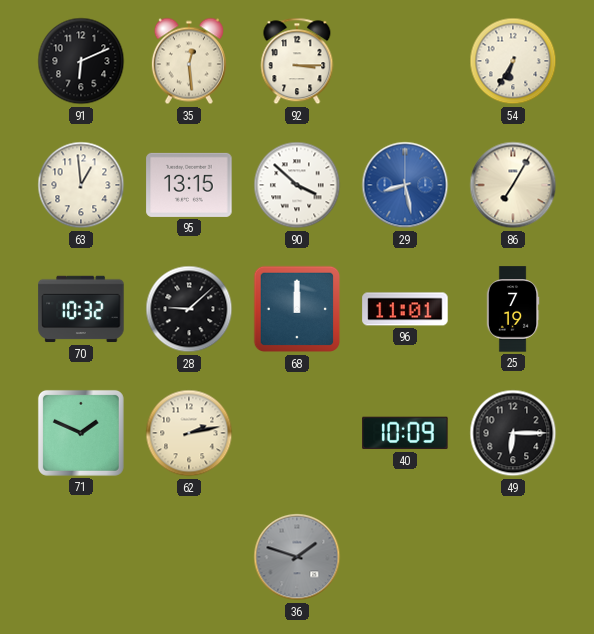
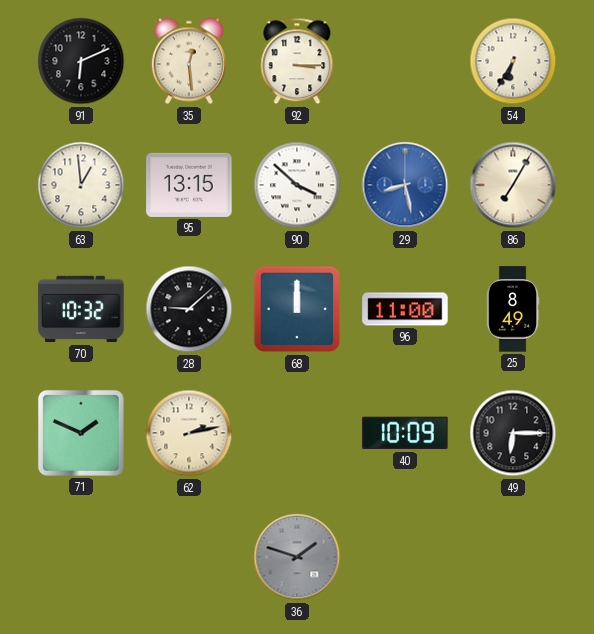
96: 11:01 -> 11:00 (405, 309)
25: 7:19 -> 8:49 (513, 309)
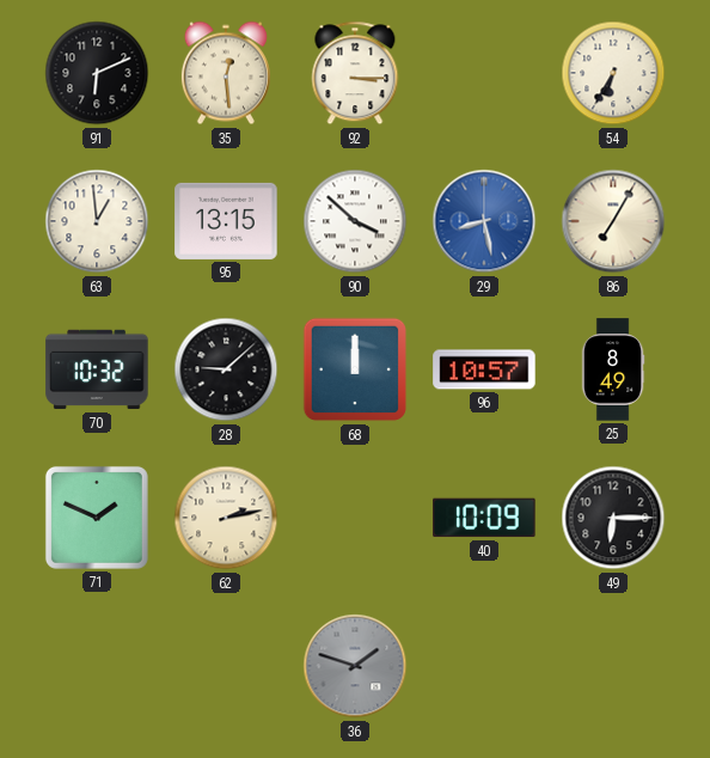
96: 11:00 -> 10:57 (484, 369)
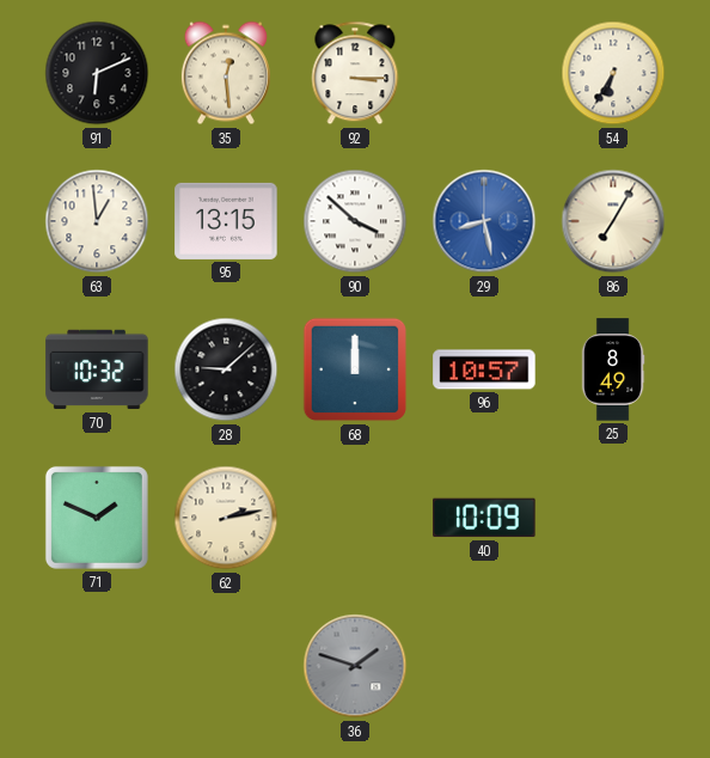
49: 6:15 -> none (613, 518)
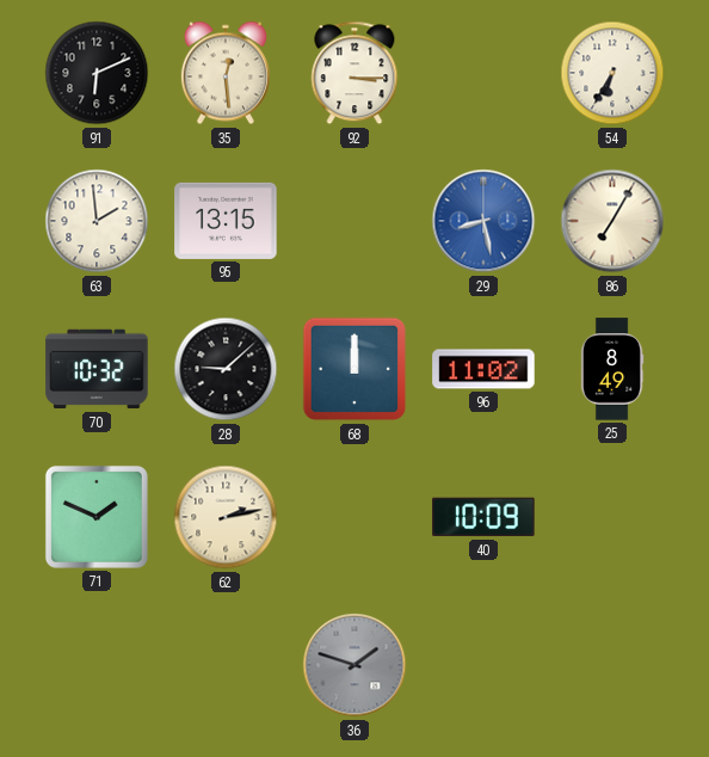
63: 12:59 -> 1:59 (97, 221)
90: 3:52 -> none (355, 221)
96: 10:57 -> 11:02 (483, 369)
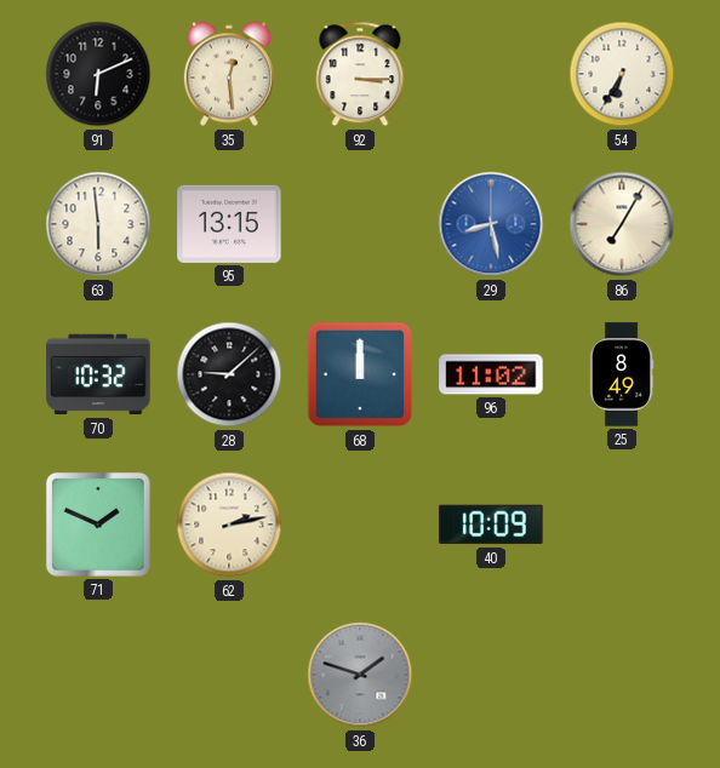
63: 1:59 -> 5:59 (98, 224)
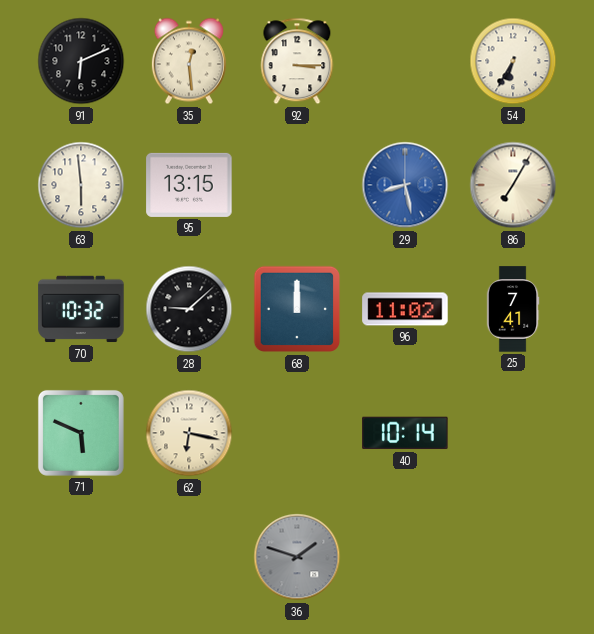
25: 8:49 -> 7:41 (513, 309)
71: 1:49 -> 5:49 (81, 433)
62: 2:13 -> 6:17 (189, 433)
40: 10:09 -> 10:14 (405, 433)
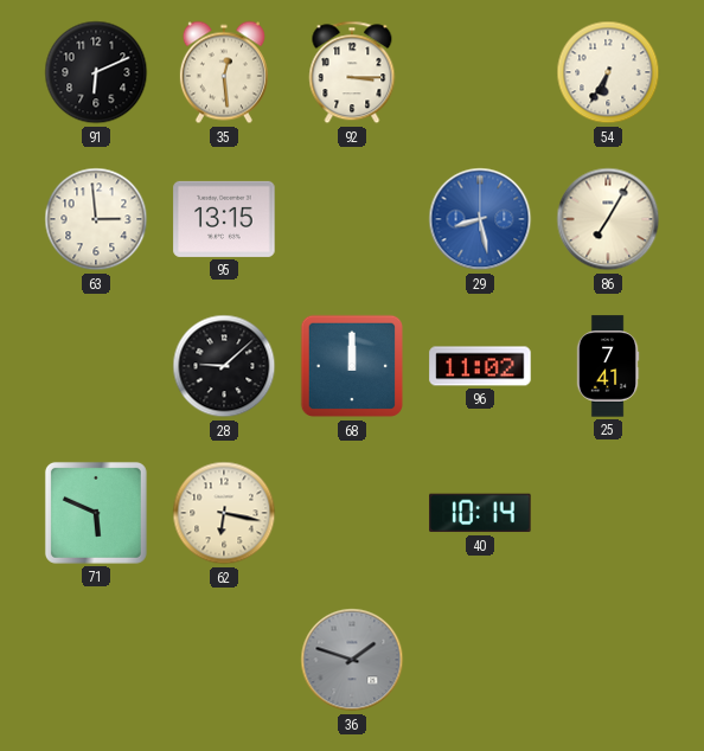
63: 5:59 -> 2:59 (96, 219)
70: 10:32 -> none (81, 309)
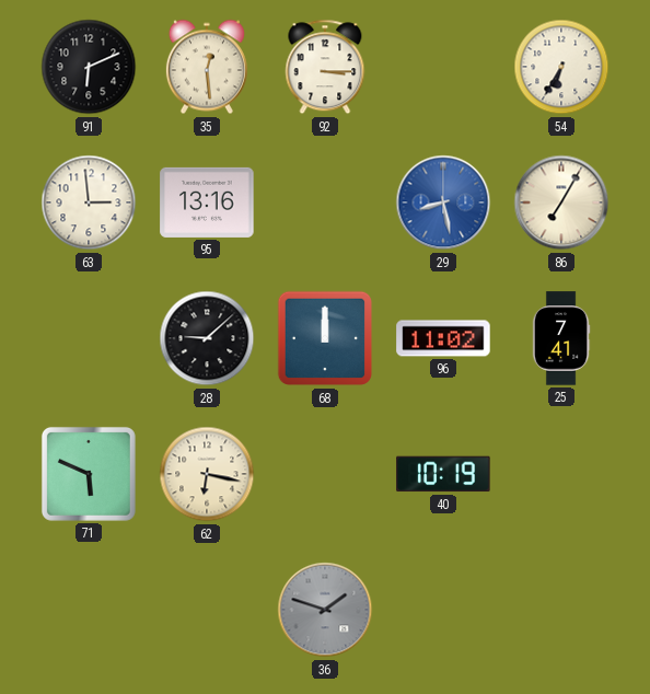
95: 13:15 -> 13:16 (207, 203)
40: 10:14 -> 10:19 (443, 474)
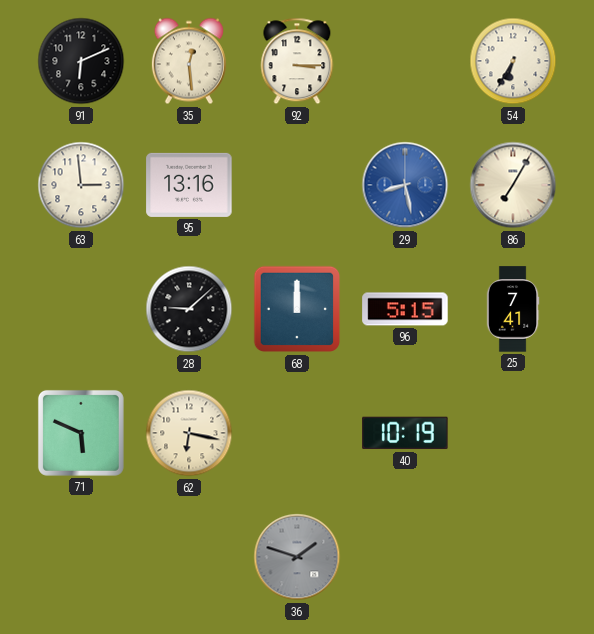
96: 11:02 -> 5:15 (405, 309)
